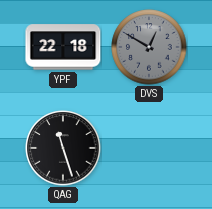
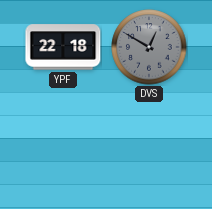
QAG: 11:27 -> none (63, 148)
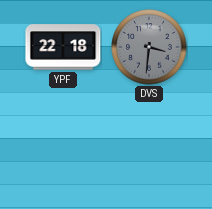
DVS: 12:50 -> 3:31 (149, 47)
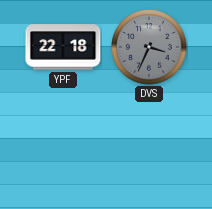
DVS: 3:31 -> 3:34 (149, 47)
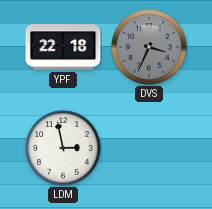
LDM: none -> 2:58 (63, 148)
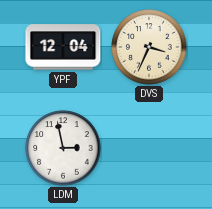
YPF: 22:18 -> 12:04 (63, 47)
DVS dial: grey -> cream (149, 47)
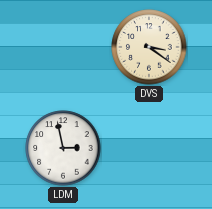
YPF: 12:04 -> none (63, 47)
DVS: 3:34 -> 3:21 (149, 47)
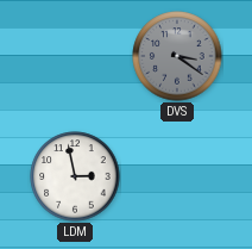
DVS dial: cream -> grey (177, 56)
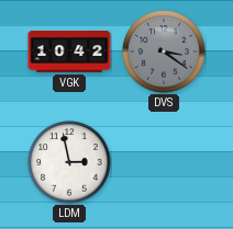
VGK: none -> 10:42 (69, 53)
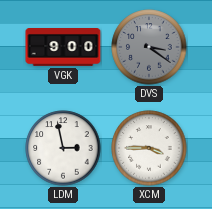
VGK: 10:42 -> 9:00 (63, 48)
XCM: none -> 3:45 (149, 148)
